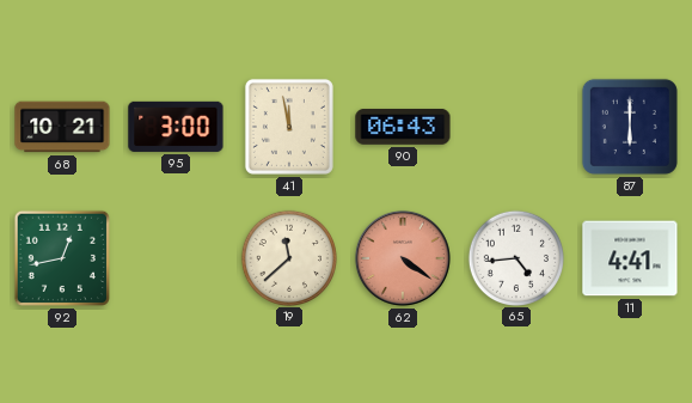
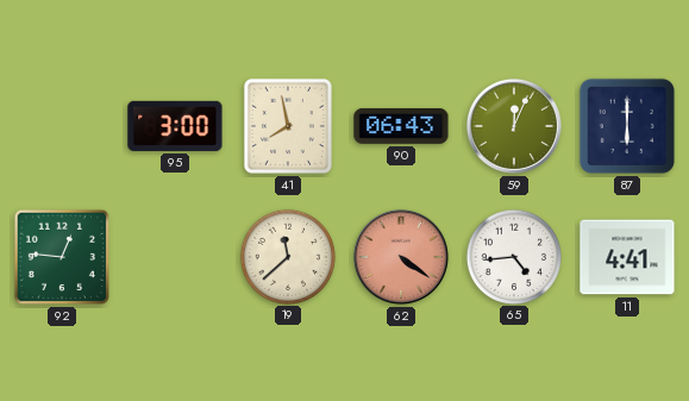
68: 10:21 -> none (62, 127)
41: 11:58 -> 7:58 (288, 126)
59: none -> 12:04 (514, 126)
92: 12:43 -> 12:46 (62, 257)
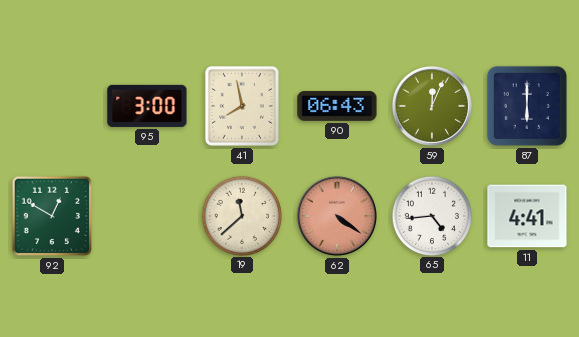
92: 12:46 -> 12:50 (52, 216)
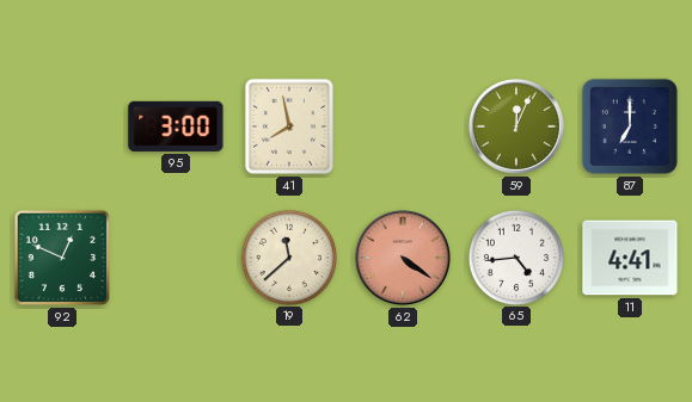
90: 06:43 -> none (337, 106)
87: 6:00 -> 7:00 (630, 126)
92: 12:50 -> 12:49 (62, 258)
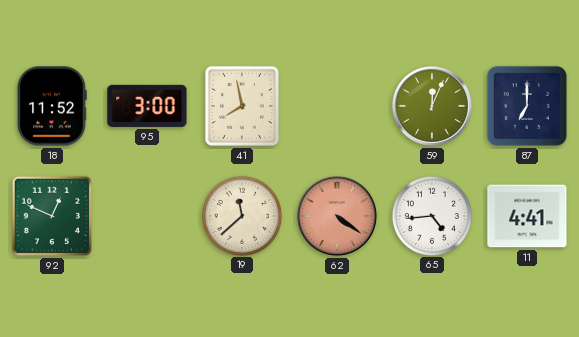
18: none -> 11:52 (52, 106)
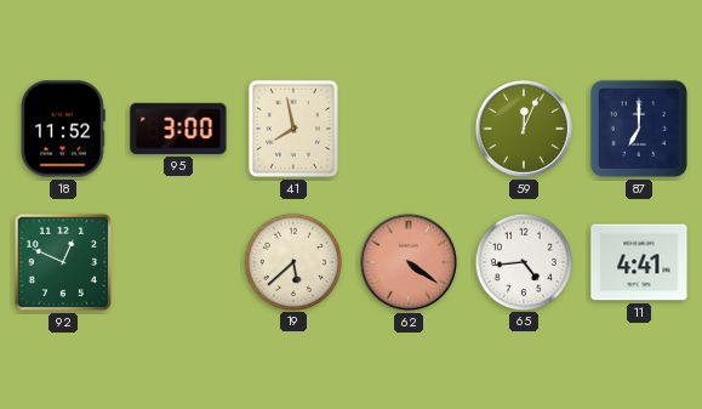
19: 11:38 -> 5:38 (292, 261)
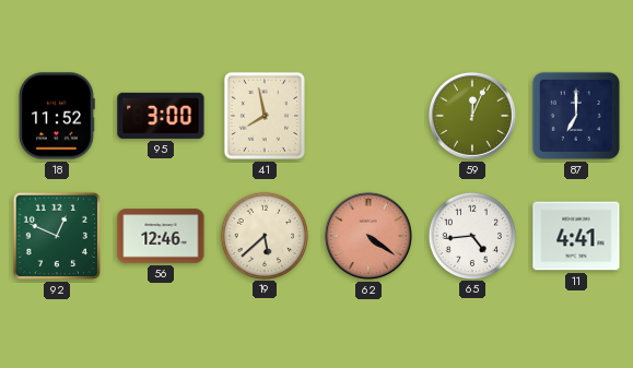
56: none -> 12:46 (161, 236)
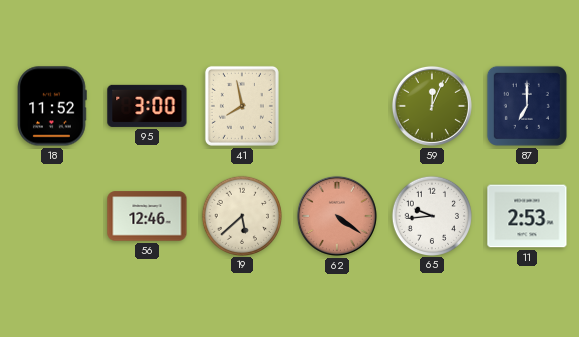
92: 12:49 -> none (57, 236)
65: 4:44 -> 9:44 (431, 215)
11: 4:41 -> 2:53 (527, 216)
